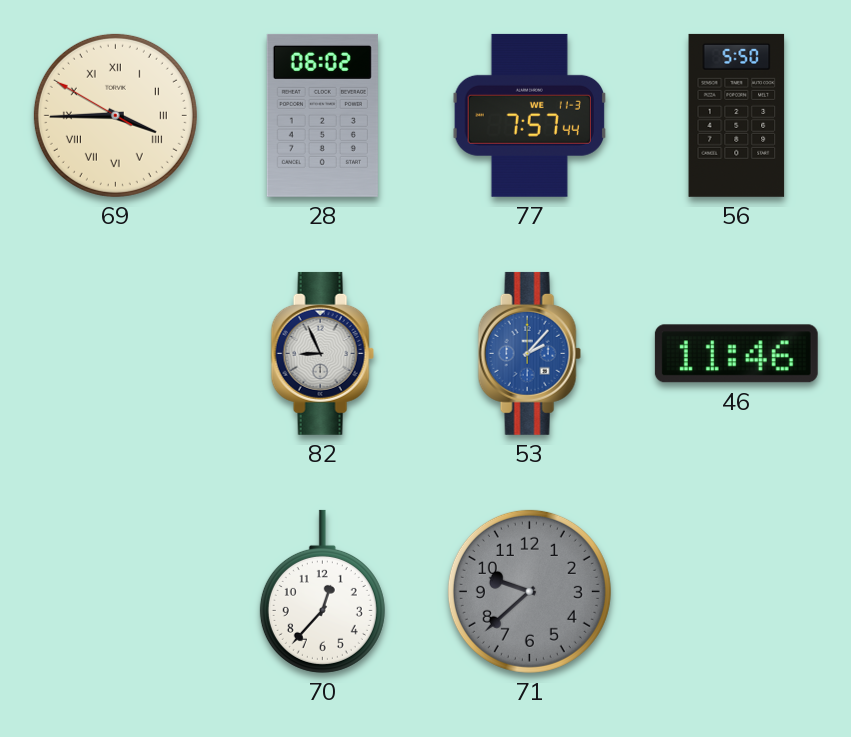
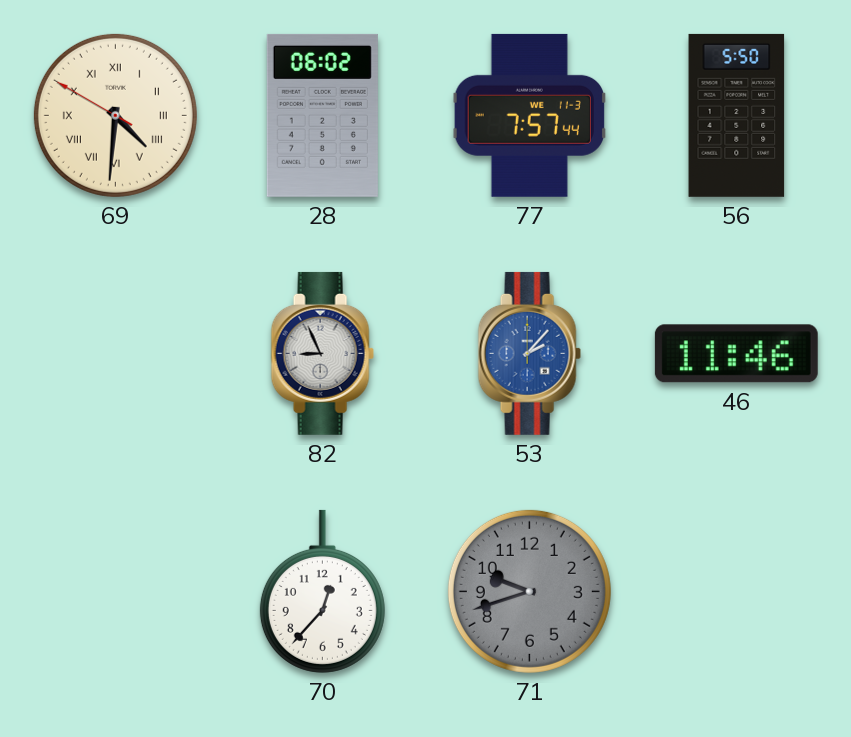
69: 3:44 -> 4:30 (115, 115)
71: 9:38 -> 9:42 (529, 591)
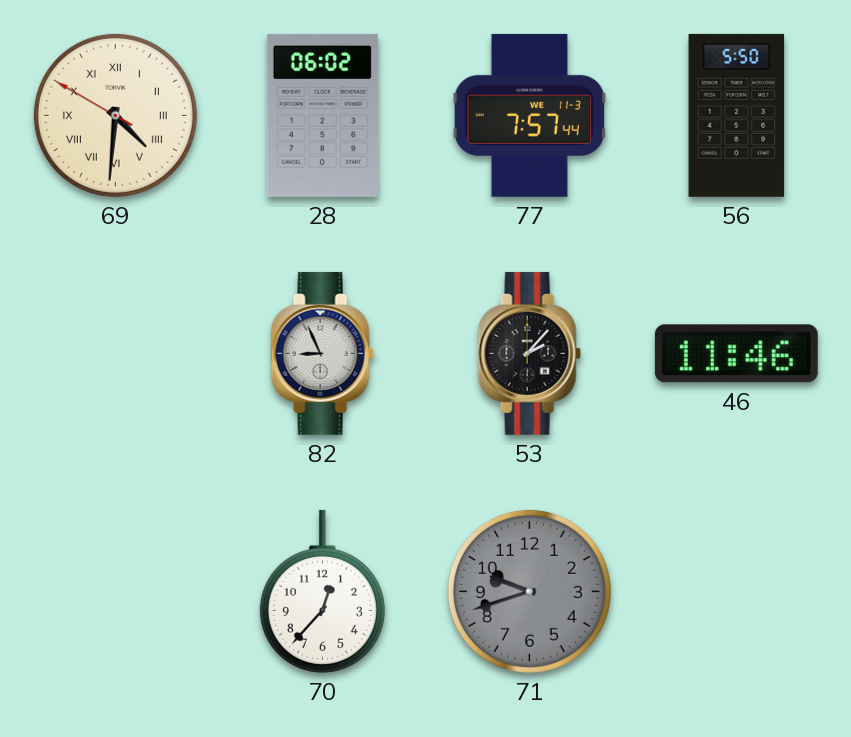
53 dial: blue -> black (529, 353)
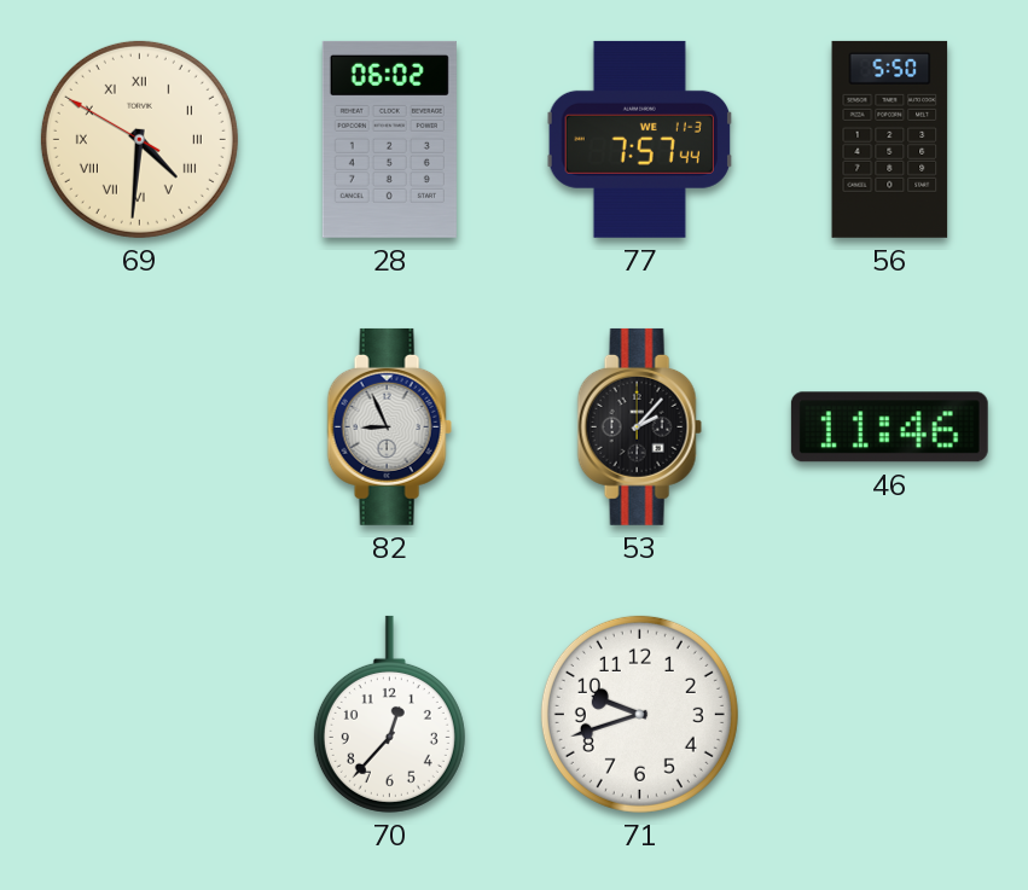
71 dial: grey -> white (639, 714)
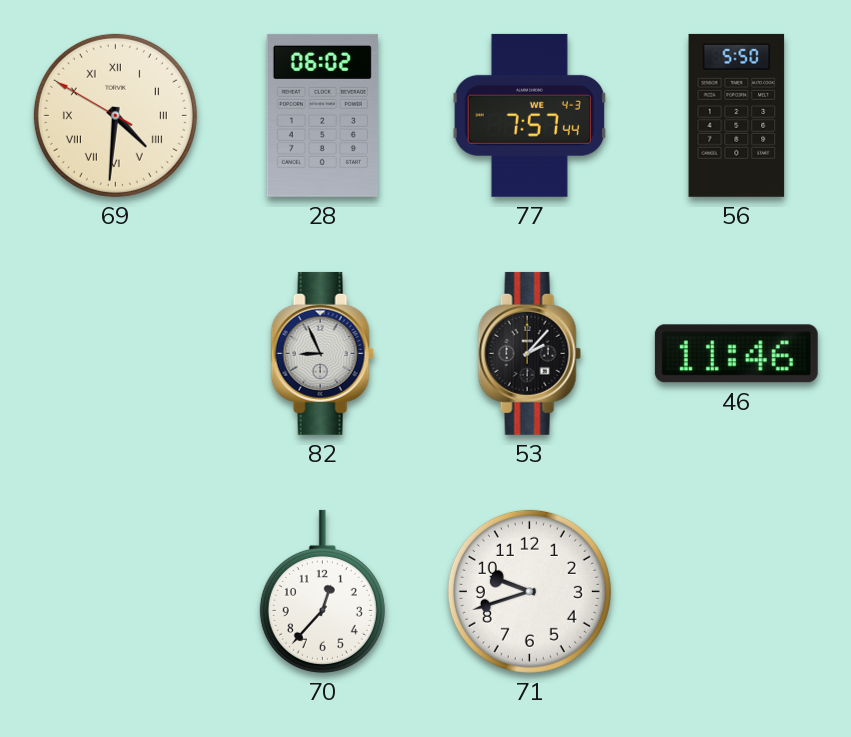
77 date: WE 11-3 -> WE 4-3 (529, 115)
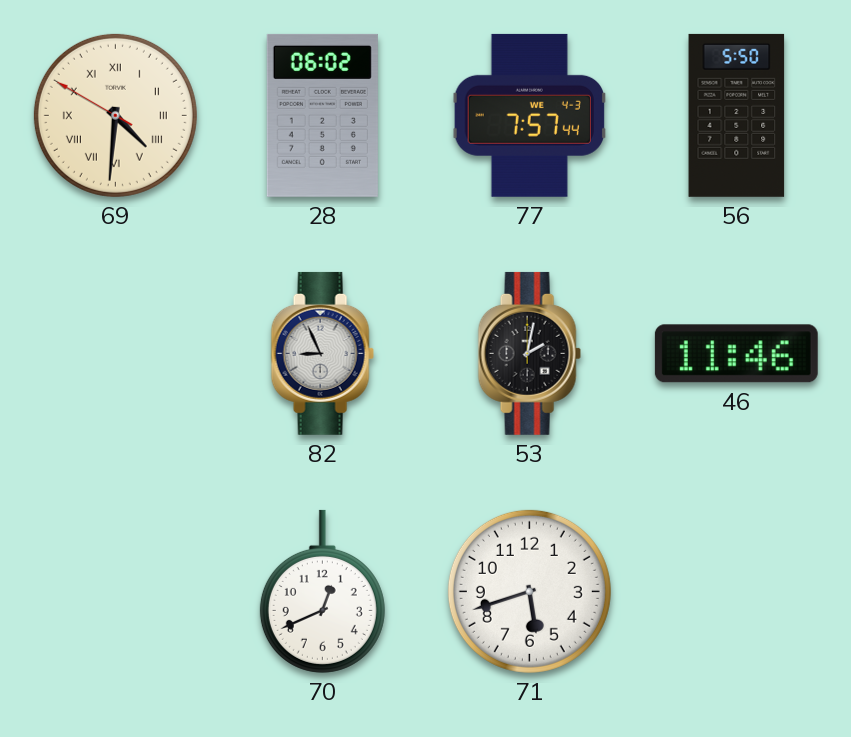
53: 2:07 -> 2:02 (529, 353)
70: 12:37 -> 12:41 (322, 591)
71: 9:42 -> 5:42 (529, 591)
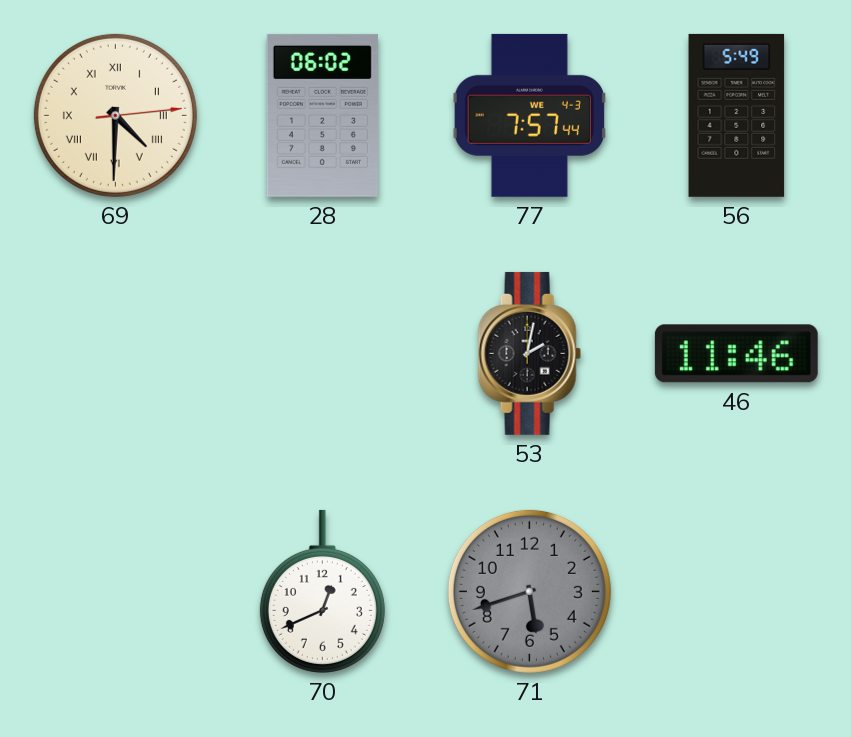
69: 4:30:50 -> 4:30:14 (115, 115)
56: 5:50 -> 5:49 (737, 115)
82: 8:56 -> none (322, 353)
71 dial: white -> grey (529, 591)
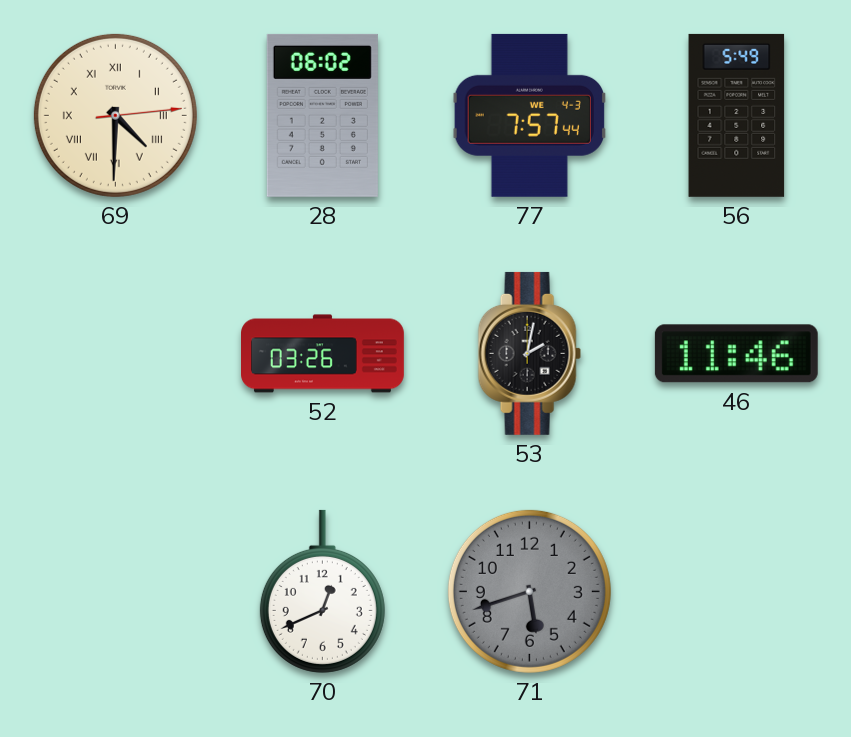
52: none -> 03:26 (323, 354)
